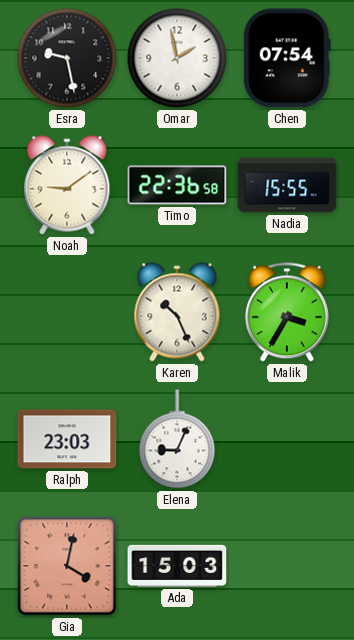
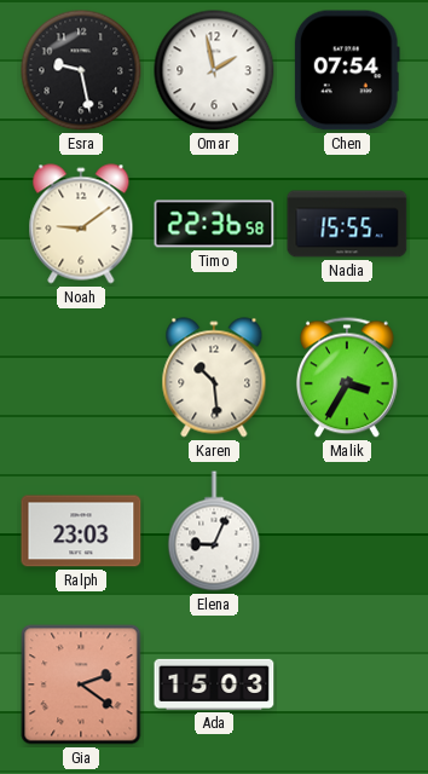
Karen: 10:26 -> 10:29 (214, 377)
Gia: 4:02 -> 2:21 (81, 685)
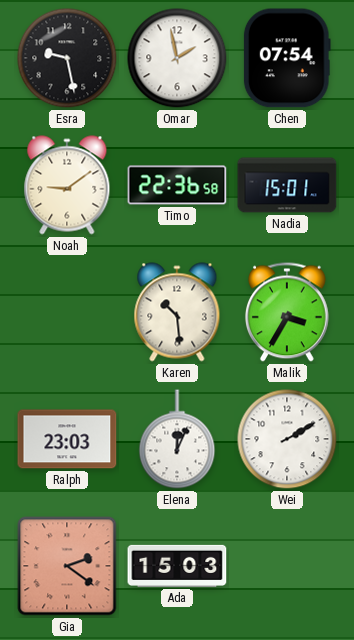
Nadia: 15:55 -> 15:01 (287, 185)
Elena: 9:04 -> 12:04 (177, 439)
Wei: none -> 2:10 (287, 439)
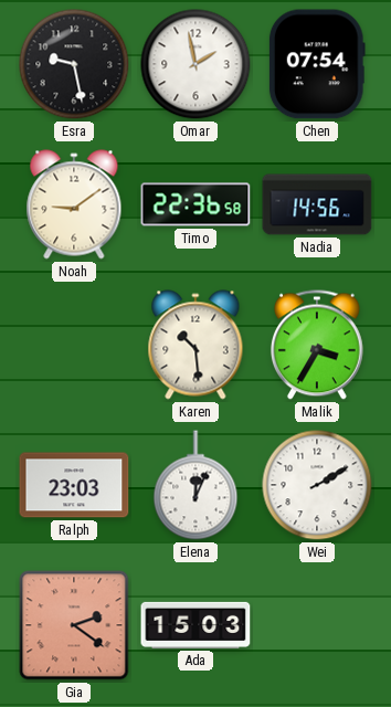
Nadia: 15:01 -> 14:56 (317, 204)
